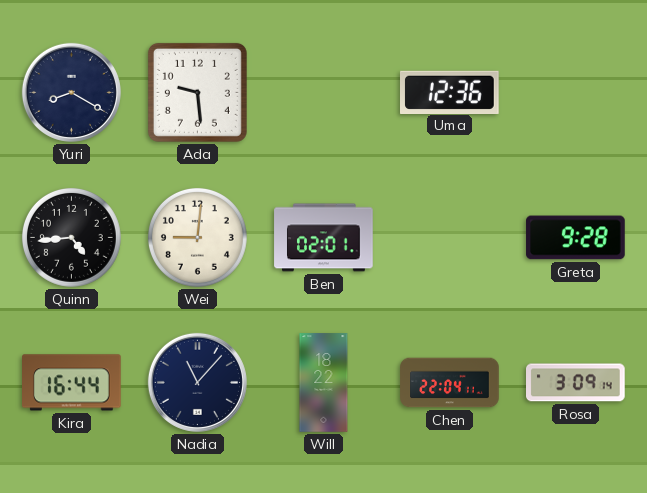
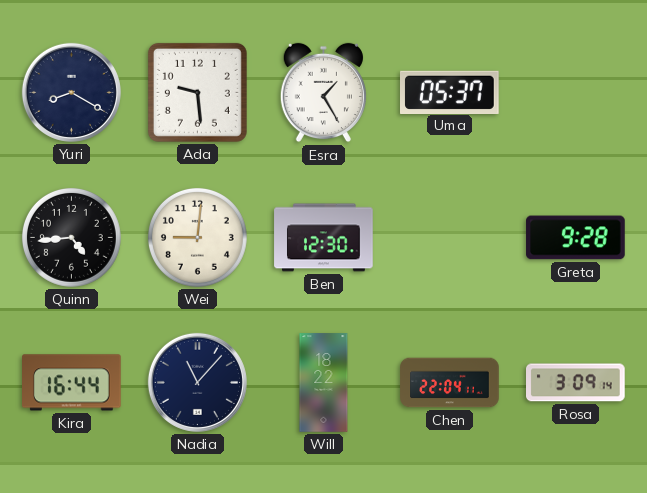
Esra: none -> 1:25 (323, 93)
Uma: 12:36 -> 05:37 (450, 92)
Ben: 02:01 -> 12:30 (324, 238)
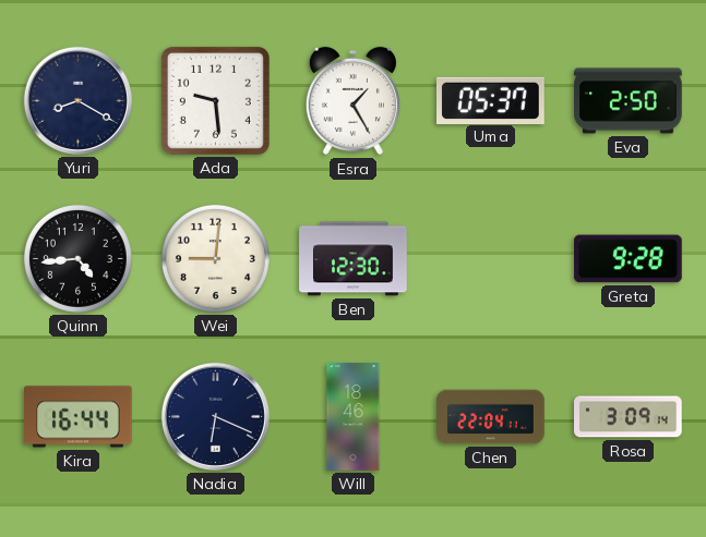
Eva: none -> 2:50 (629, 101)
Nadia: 11:07 -> 6:19 (215, 416)
Will: 18:22 -> 18:46 (354, 417)
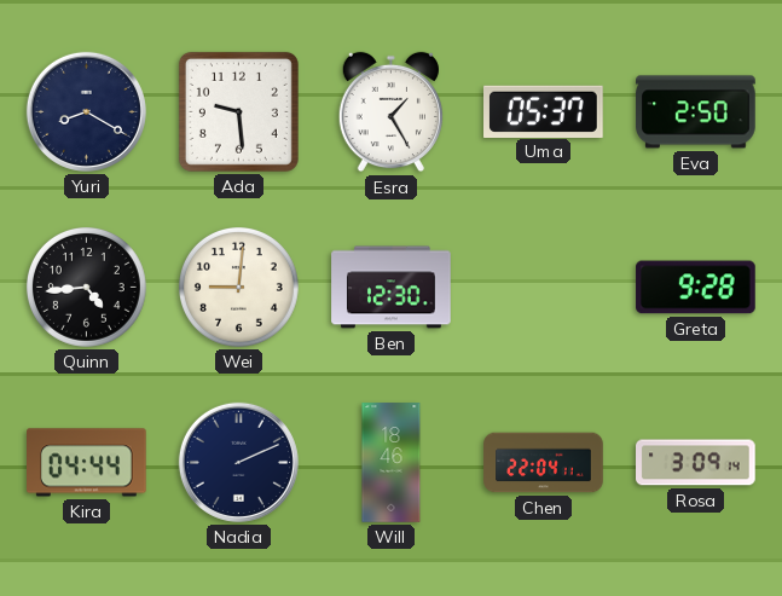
Kira: 16:44 -> 04:44 (87, 463)
Nadia: 6:19 -> 2:11 (238, 462)
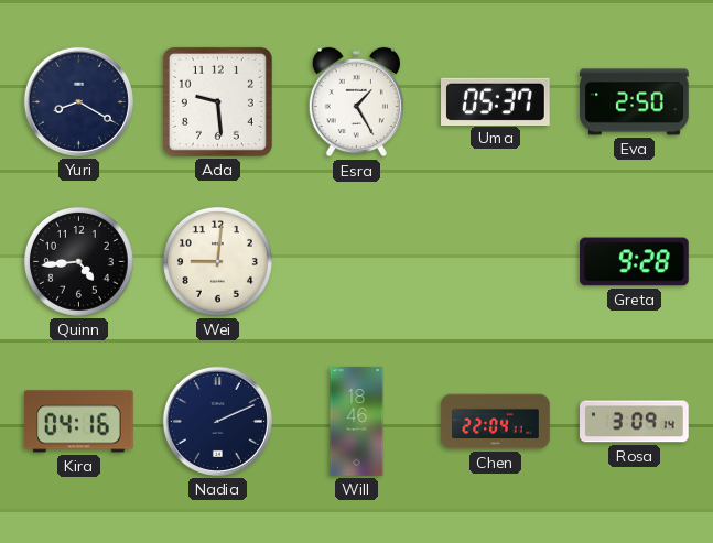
Ben: 12:30 -> none (392, 288)
Kira: 04:44 -> 04:16 (79, 422)
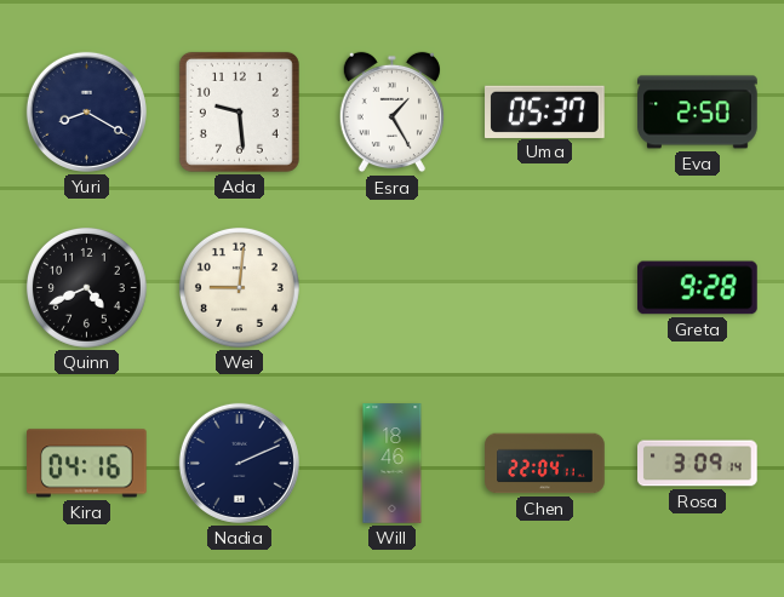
Quinn: 4:44 -> 4:41 (86, 287)
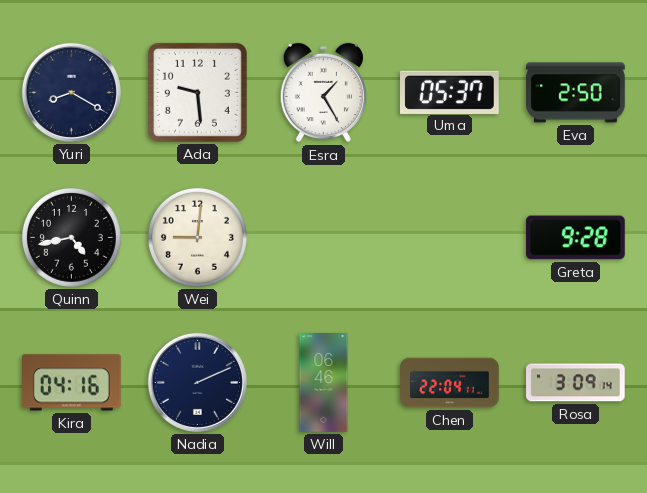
Quinn: 4:41 -> 4:43 (71, 237)
Will: 18:46 -> 06:46 (324, 383)
